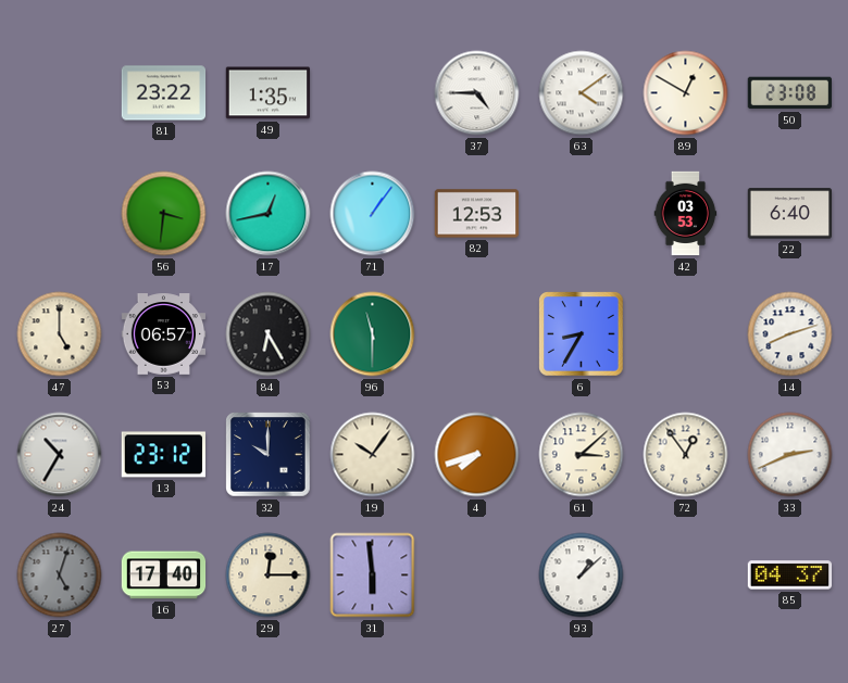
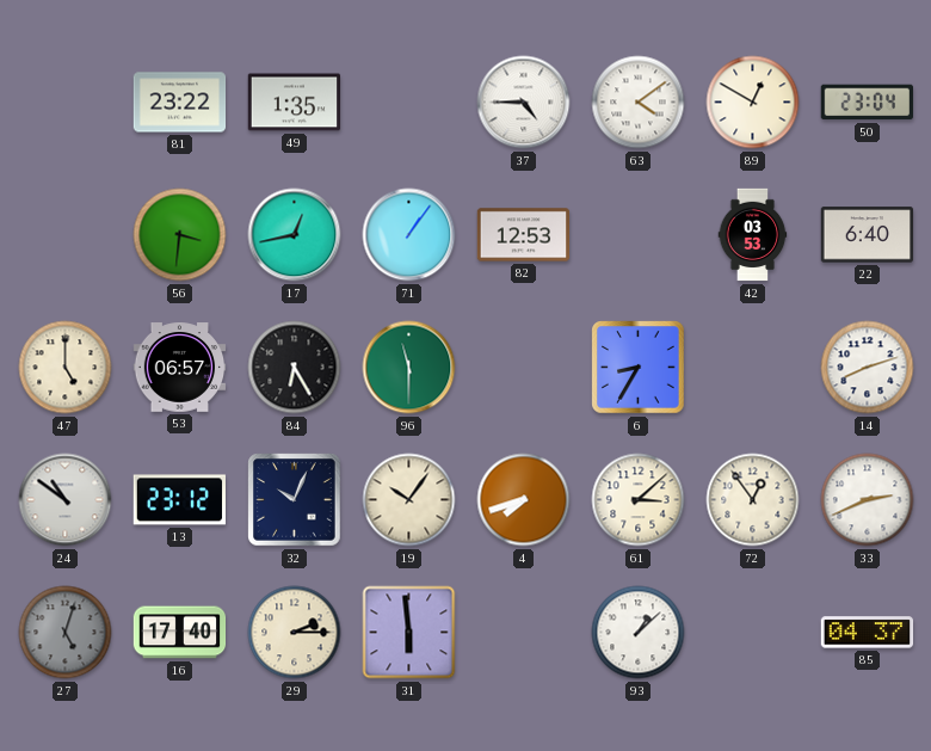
50: 23:08 -> 23:04 (867, 103)
24: 10:35 -> 10:51 (66, 500)
32: 10:00 -> 10:04 (295, 500)
29: 12:15 -> 2:15 (295, 633)
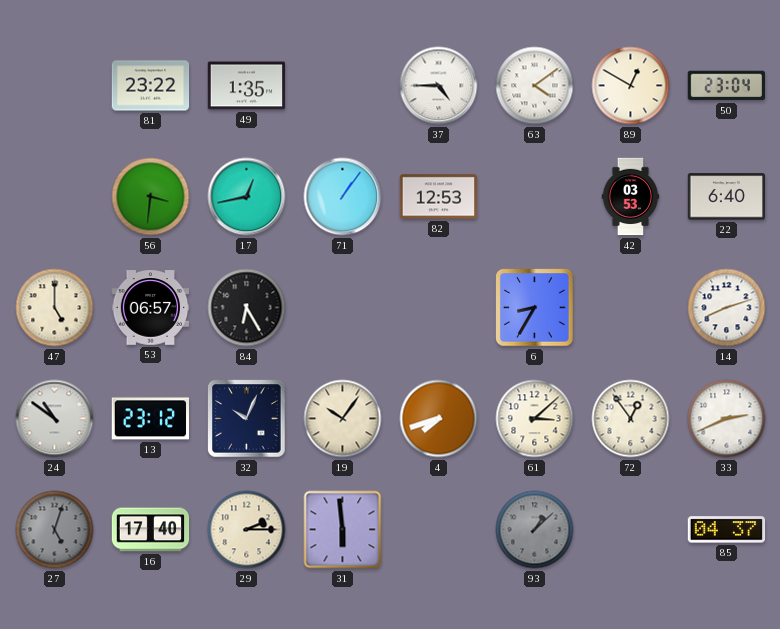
96: 11:30 -> none (409, 368)
93 dial: white -> grey (535, 530)
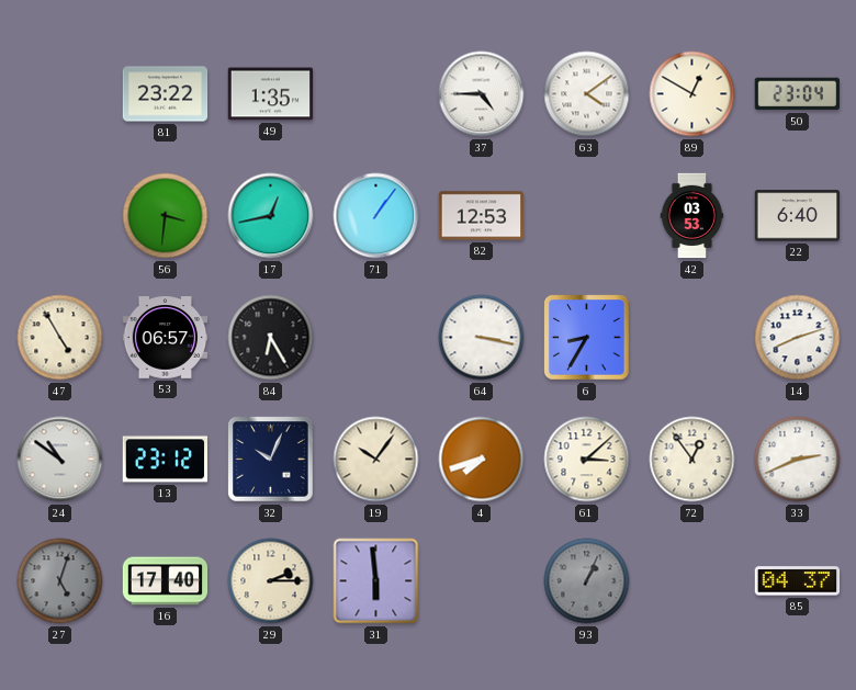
47: 5:00 -> 4:55 (60, 338)
64: none -> 3:17 (482, 338)
93: 1:08 -> 1:04 (587, 581)
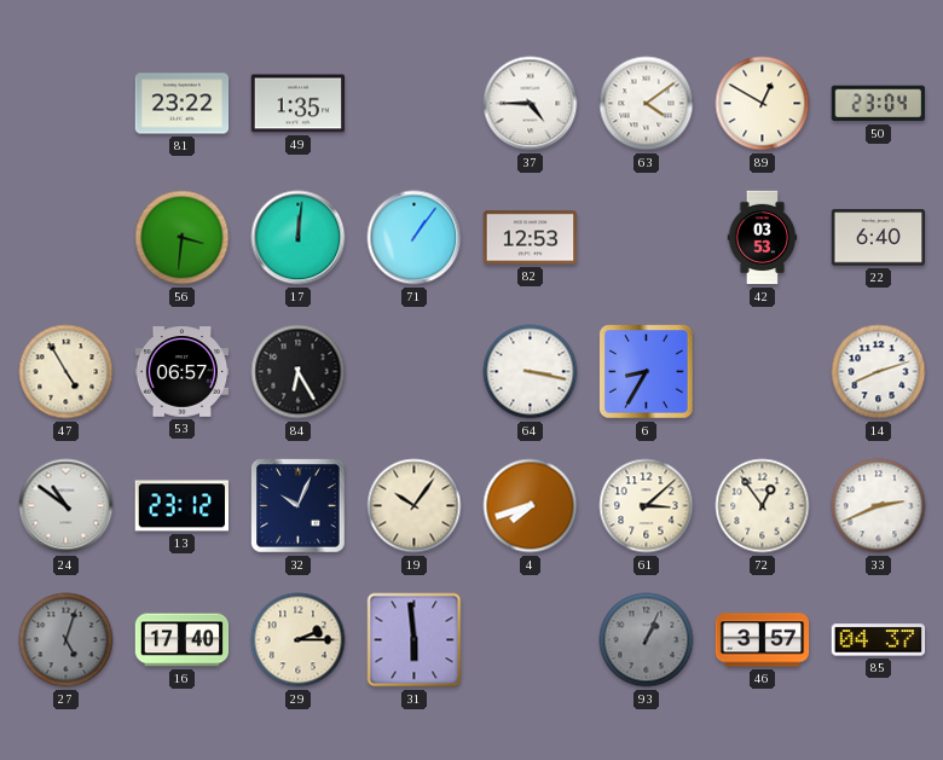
17: 12:43 -> 12:01 (299, 238)
46: none -> 3:57 (763, 640)
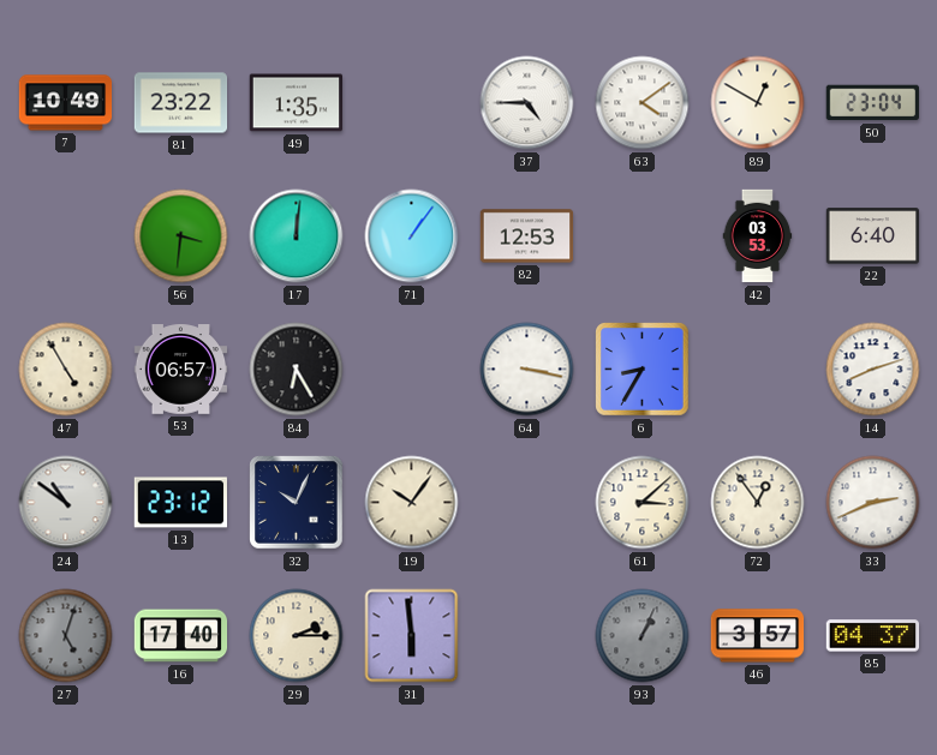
7: none -> 10:49 (66, 103)
4: 7:42 -> none (531, 506)
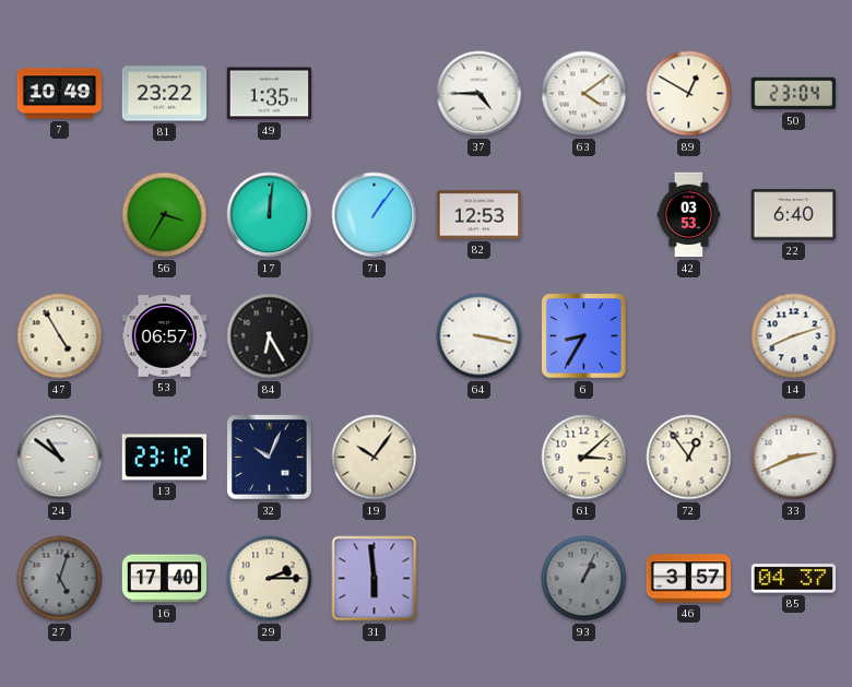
56: 3:31 -> 3:35 (165, 215)
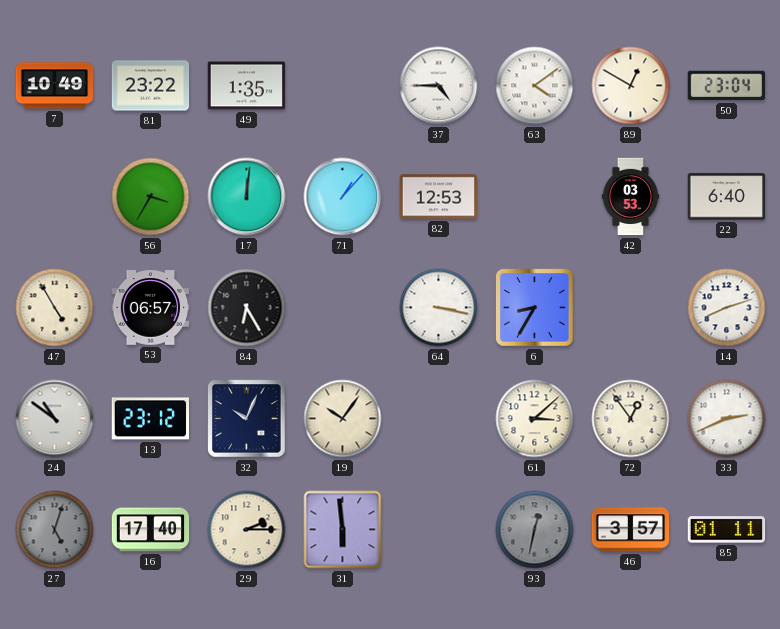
71: 1:06 -> 1:07 (343, 197)
93: 1:04 -> 12:32 (535, 530)
85: 04:37 -> 01:11 (727, 530)
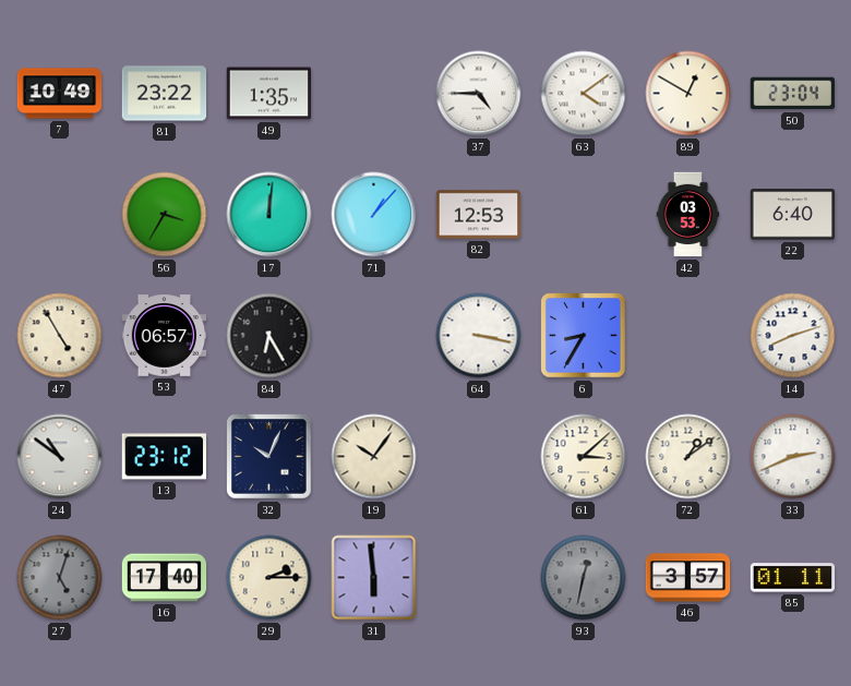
72: 12:54 -> 1:09 (688, 457)
